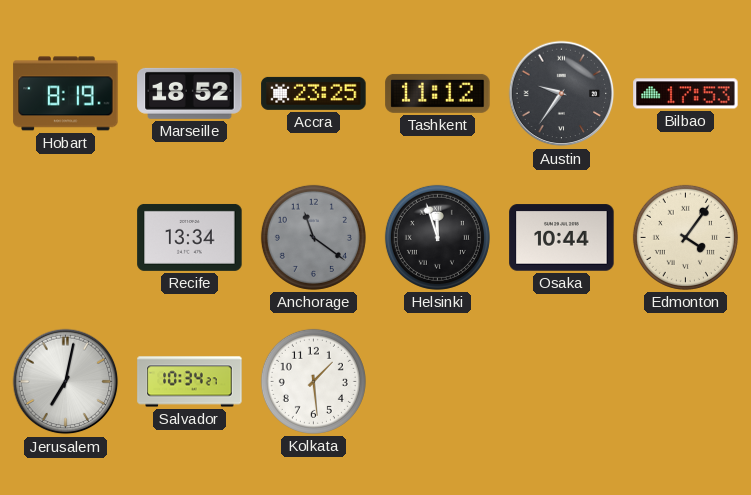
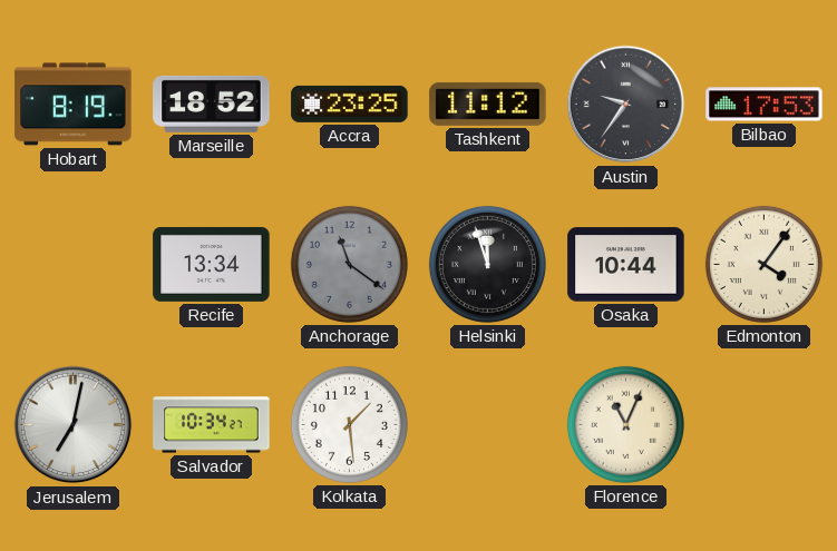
Florence: none -> 11:04 (625, 424)
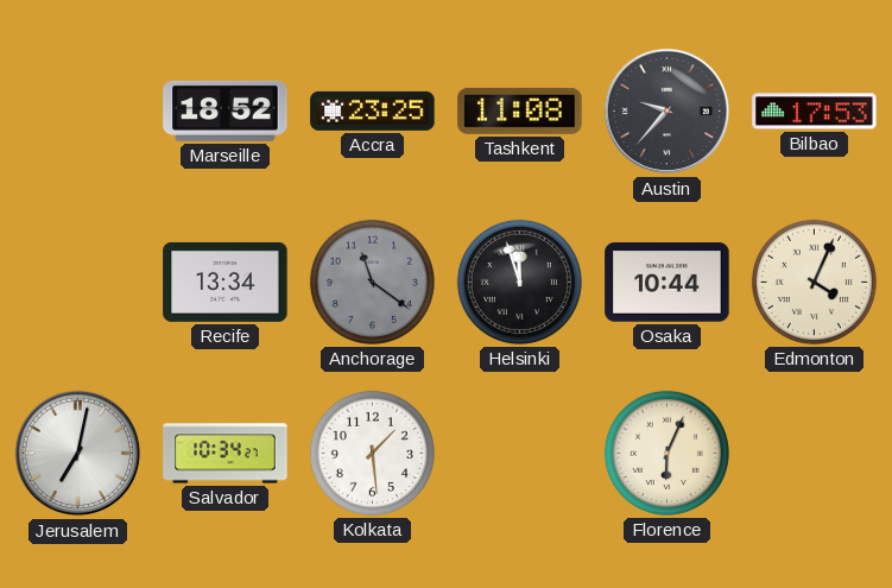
Hobart: 8:19 -> none (74, 105)
Tashkent: 11:12 -> 11:08 (520, 110)
Austin: 9:36 -> 9:37 (668, 112)
Edmonton: 4:06 -> 4:04 (814, 282)
Florence: 11:04 -> 6:04 (666, 453)
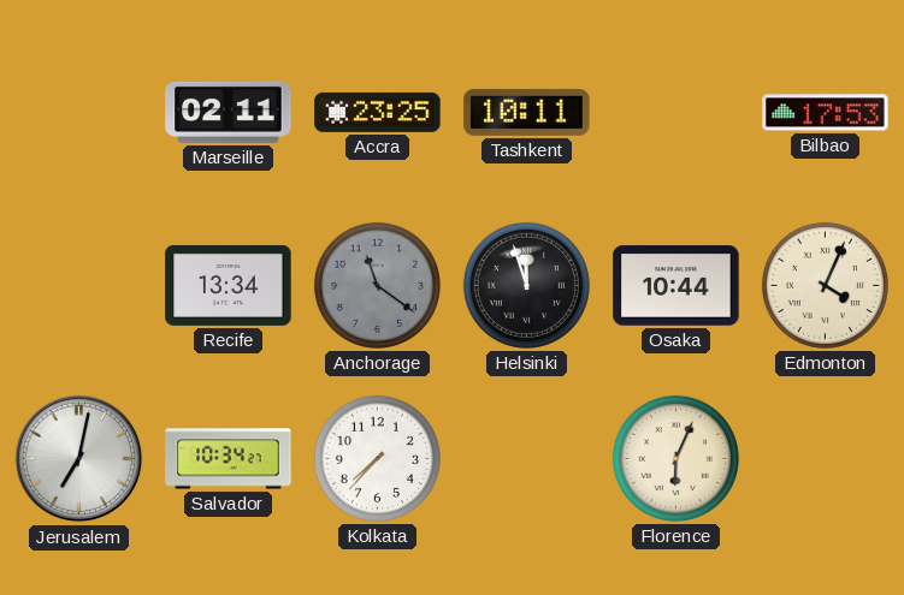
Marseille: 18:52 -> 02:11 (229, 112)
Tashkent: 11:08 -> 10:11 (527, 112)
Austin: 9:37 -> none (668, 112)
Kolkata: 1:29 -> 7:37 (377, 458)
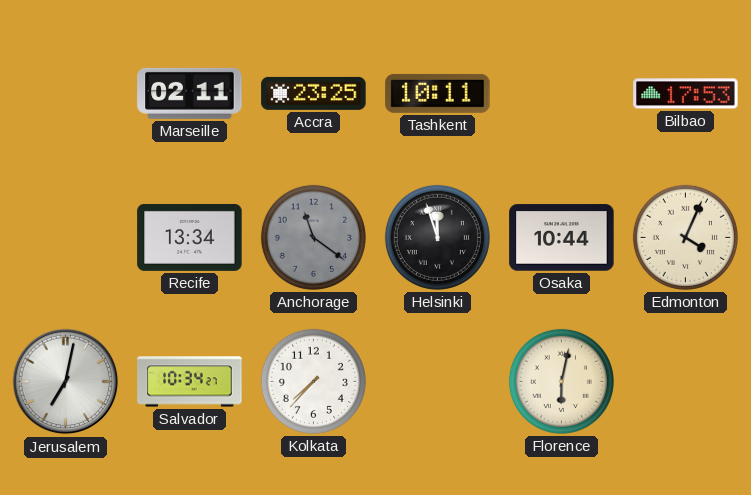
Florence: 6:04 -> 6:02 (561, 381)
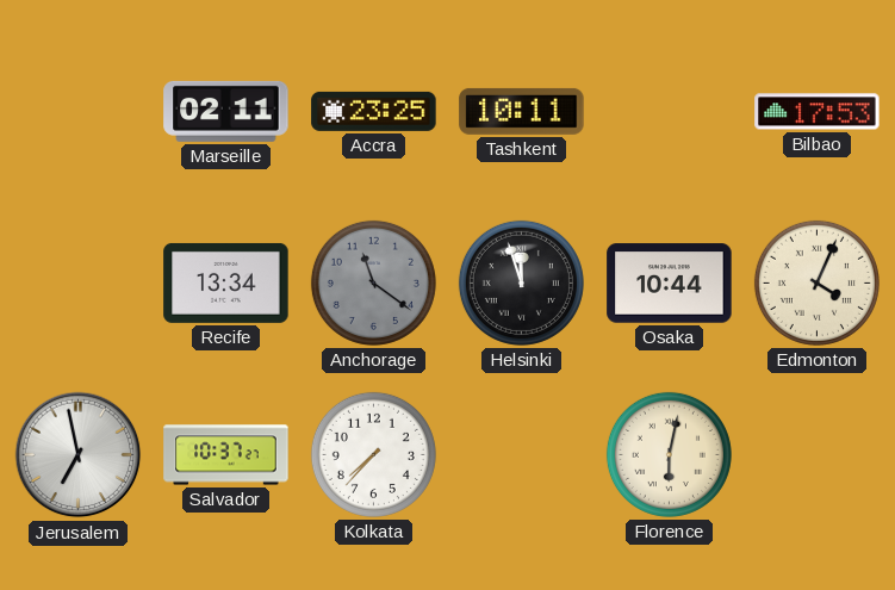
Jerusalem: 7:02 -> 6:58 (79, 455)
Salvador: 10:34 -> 10:37 (226, 455)
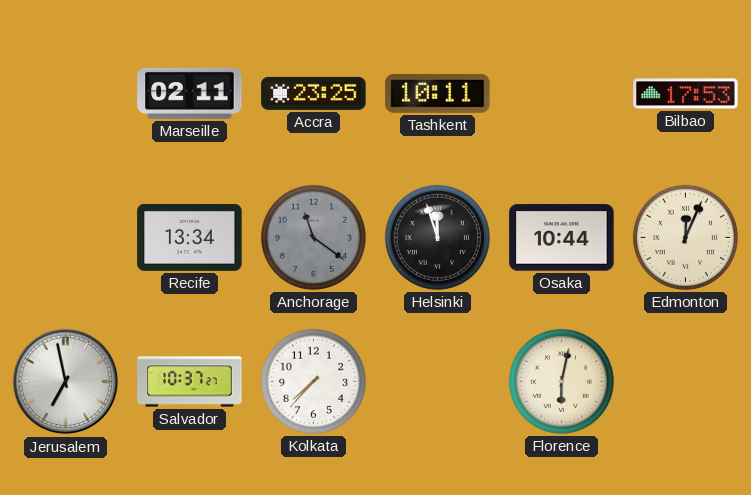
Edmonton: 4:04 -> 12:04 (685, 237)
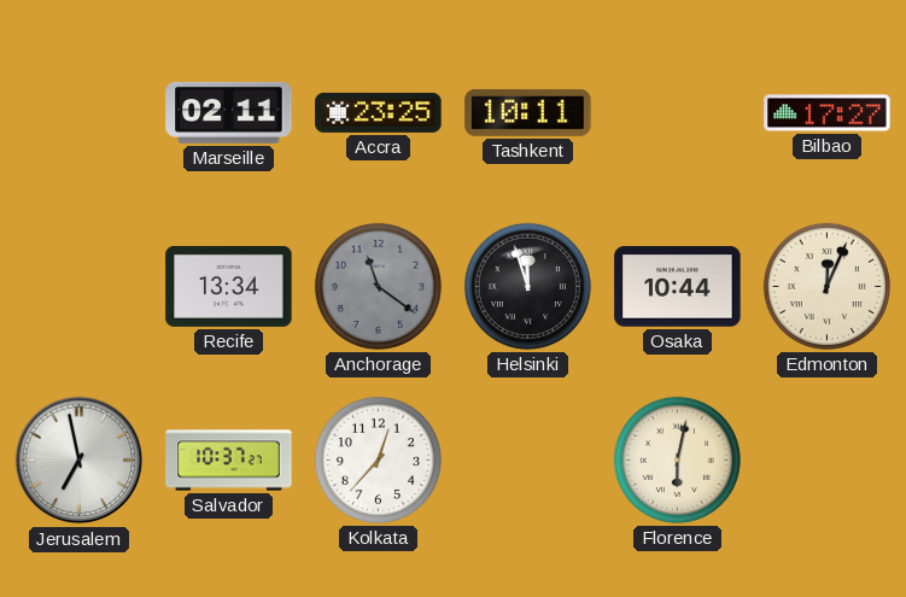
Bilbao: 17:53 -> 17:27 (828, 113)
Kolkata: 7:37 -> 12:37 (378, 460)
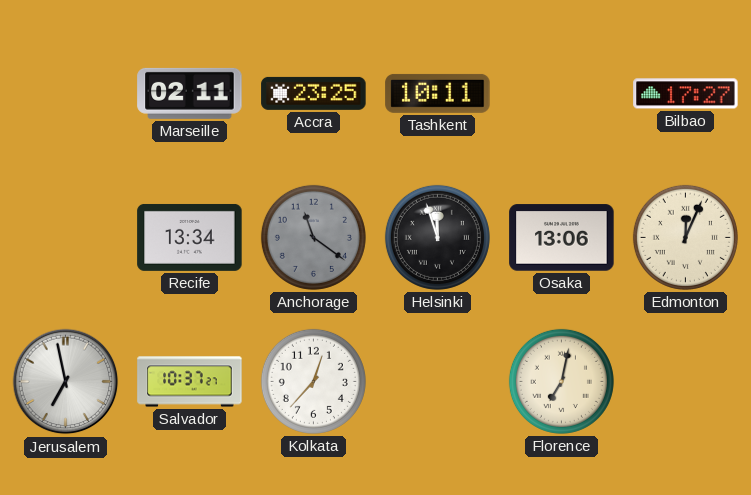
Osaka: 10:44 -> 13:06 (562, 238)
Florence: 6:02 -> 7:02 (561, 381)
